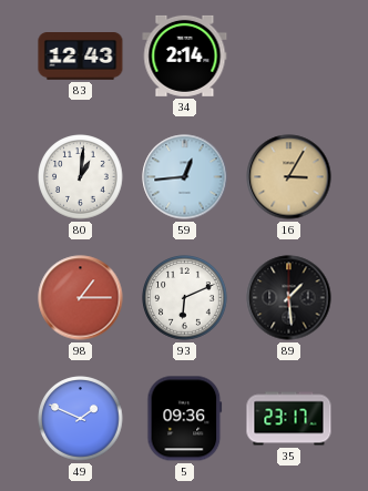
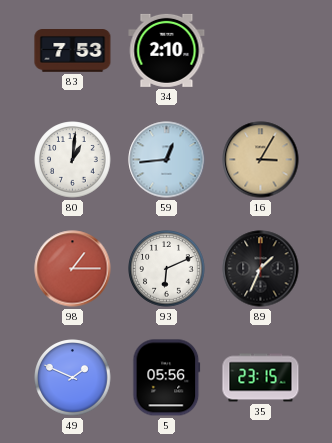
83: 12:43 -> 7:53 (73, 51)
34: 2:14 -> 2:10 (167, 50)
89: 1:29 -> 1:34 (261, 269)
5: 09:36 -> 05:56 (167, 378)
35: 23:17 -> 23:15 (261, 378)
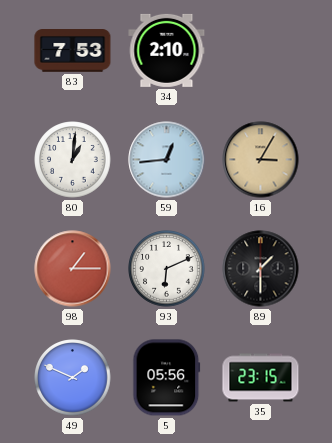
89: 1:34 -> 1:30 (261, 269)
